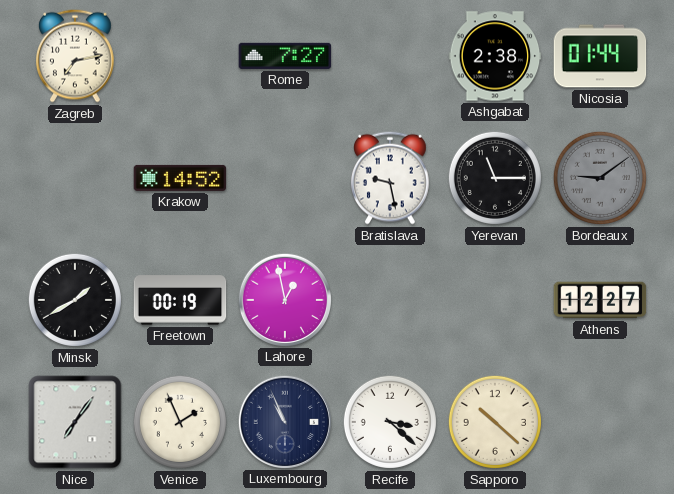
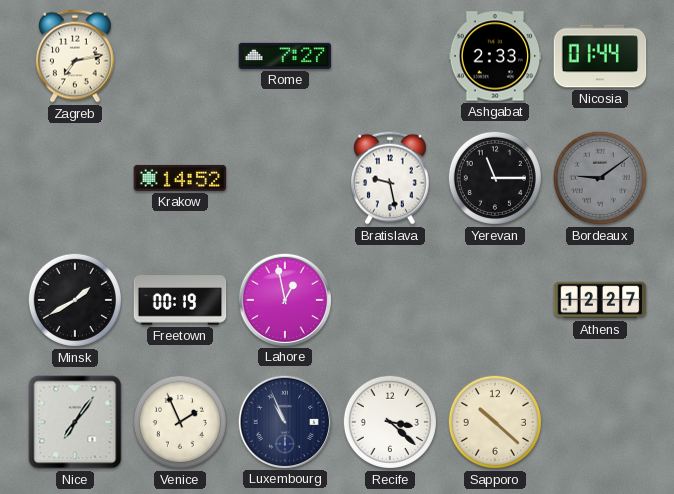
Ashgabat: 2:38 -> 2:33 (495, 56)
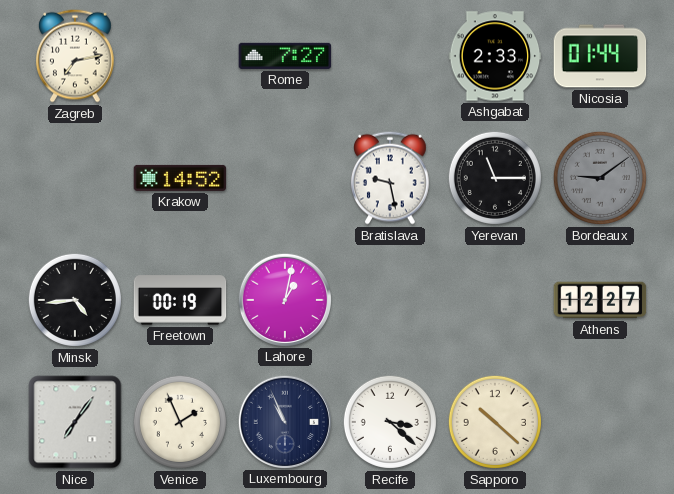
Minsk: 1:40 -> 4:44 (75, 300)
Lahore: 12:58 -> 1:02 (284, 299)
